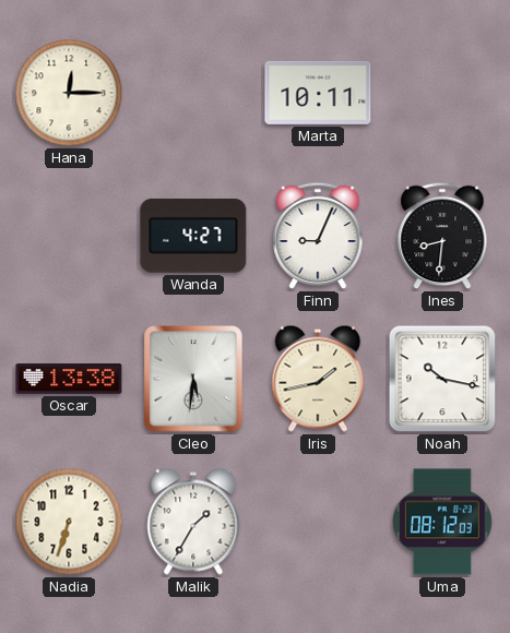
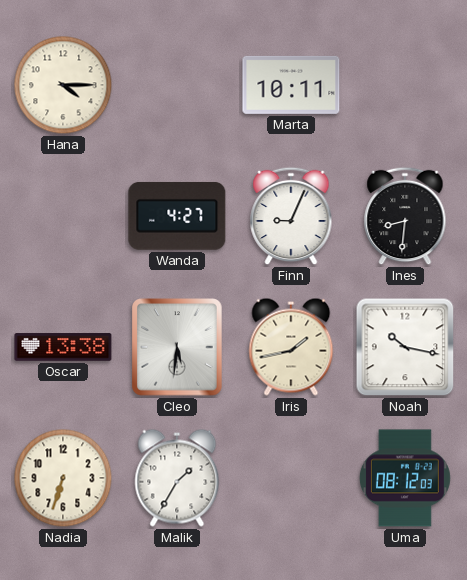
Hana: 12:15 -> 4:15 (63, 85)
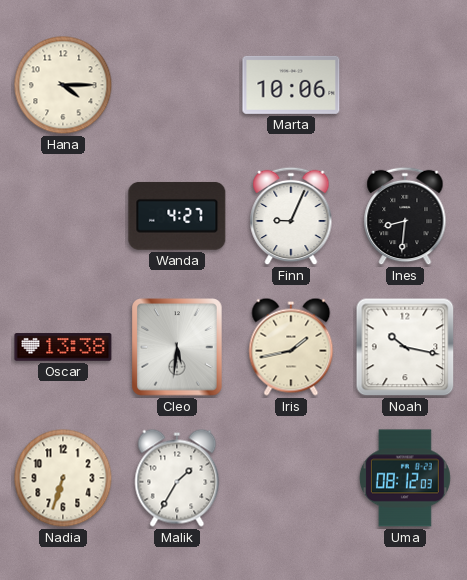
Marta: 10:11 -> 10:06 (291, 85)
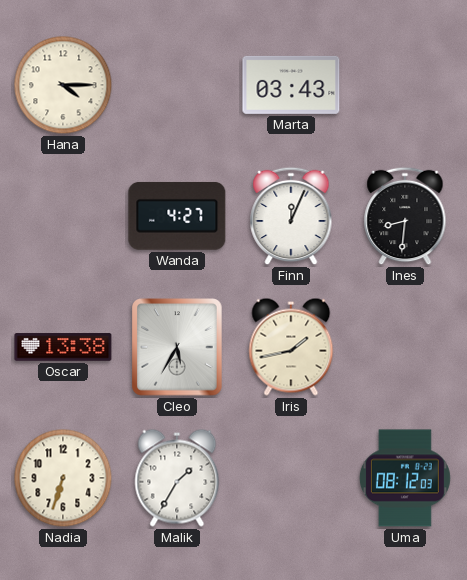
Marta: 10:06 -> 03:43 (291, 85)
Finn: 9:04 -> 12:04 (291, 216)
Cleo: 5:31 -> 5:35 (178, 347)
Noah: 10:17 -> none (405, 347)
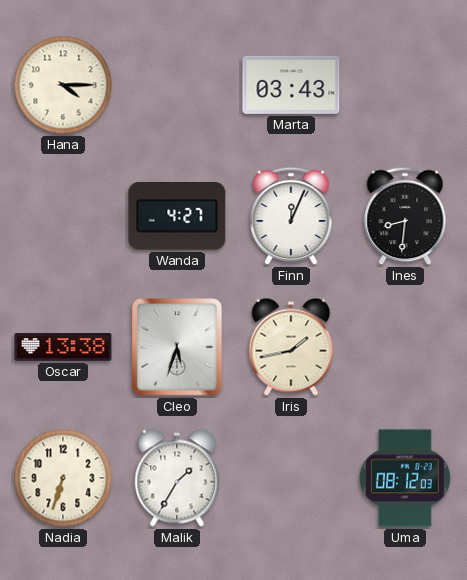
Cleo: 5:35 -> 5:33 (178, 347)
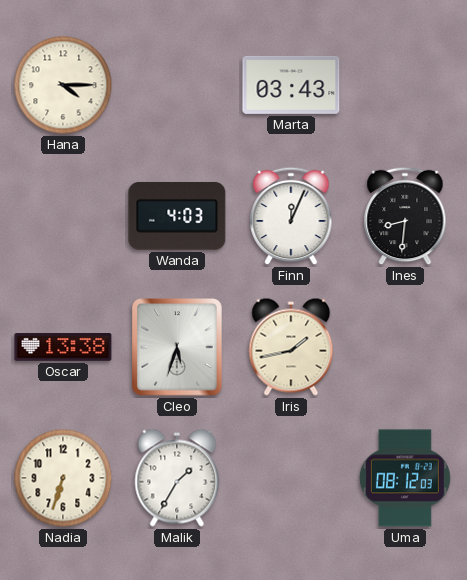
Wanda: 4:27 -> 4:03 (177, 216)
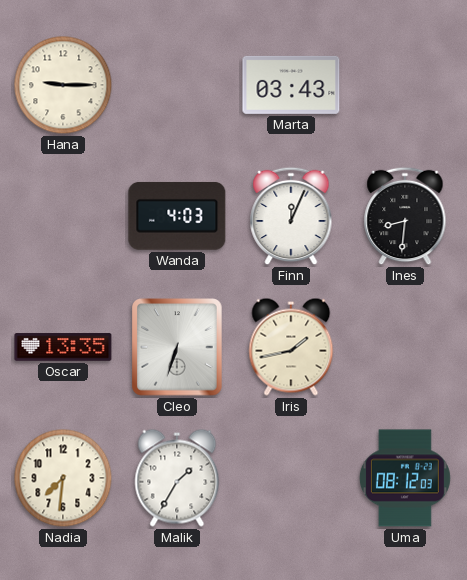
Hana: 4:15 -> 9:15 (63, 85)
Oscar: 13:38 -> 13:35 (63, 347)
Cleo: 5:33 -> 6:33 (178, 347)
Nadia: 6:33 -> 7:31 (63, 478)
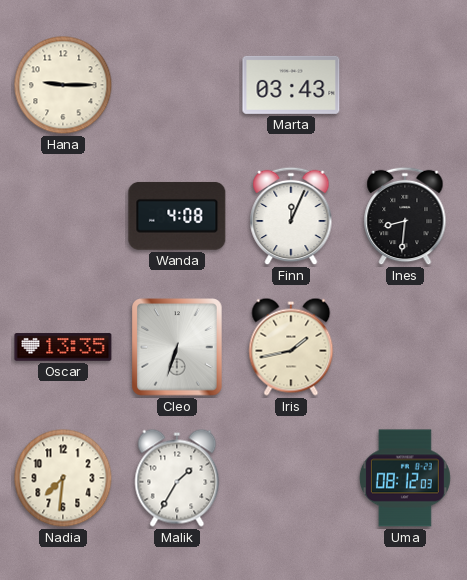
Wanda: 4:03 -> 4:08 (177, 216)
